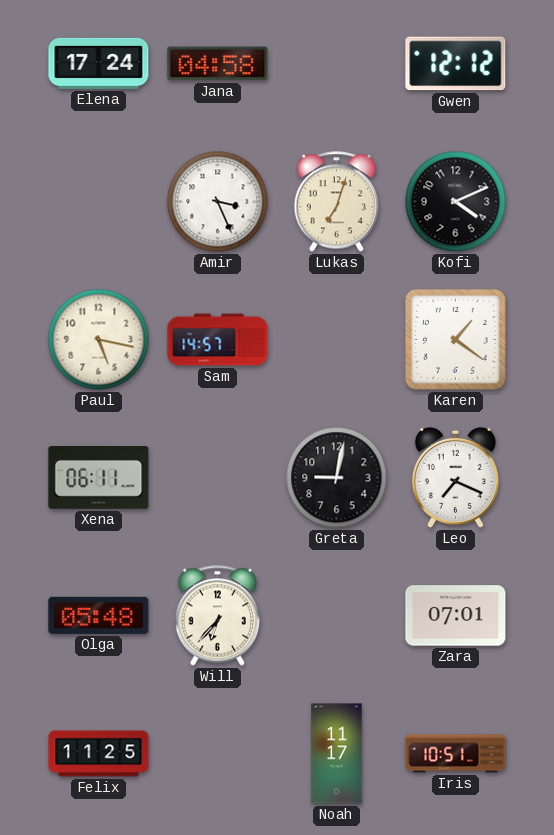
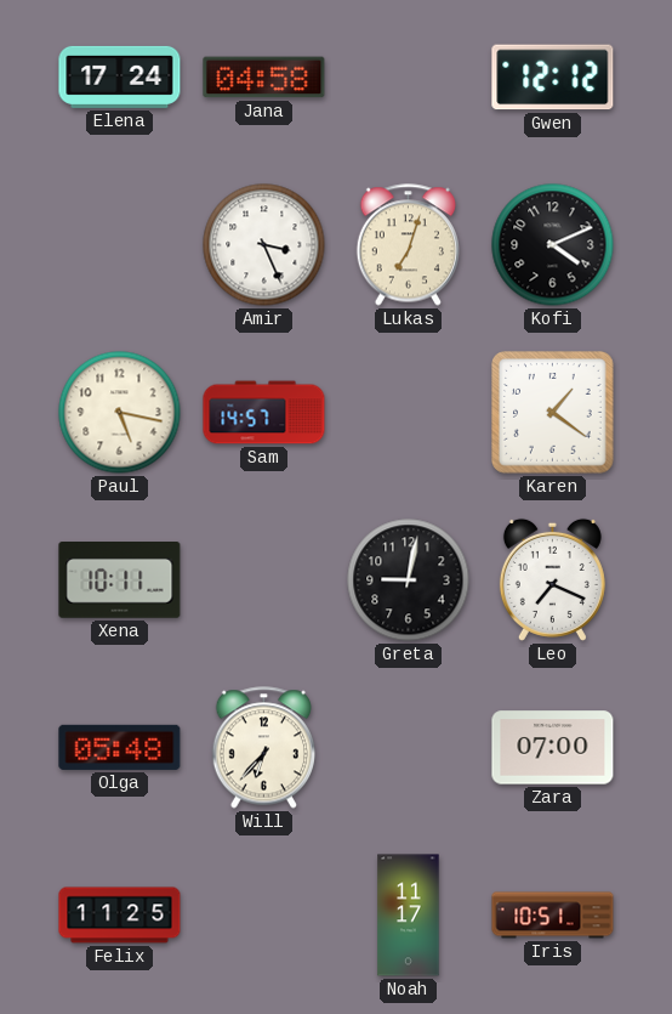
Xena: 06:11 -> 10:11 (120, 580)
Zara: 07:01 -> 07:00 (553, 748)
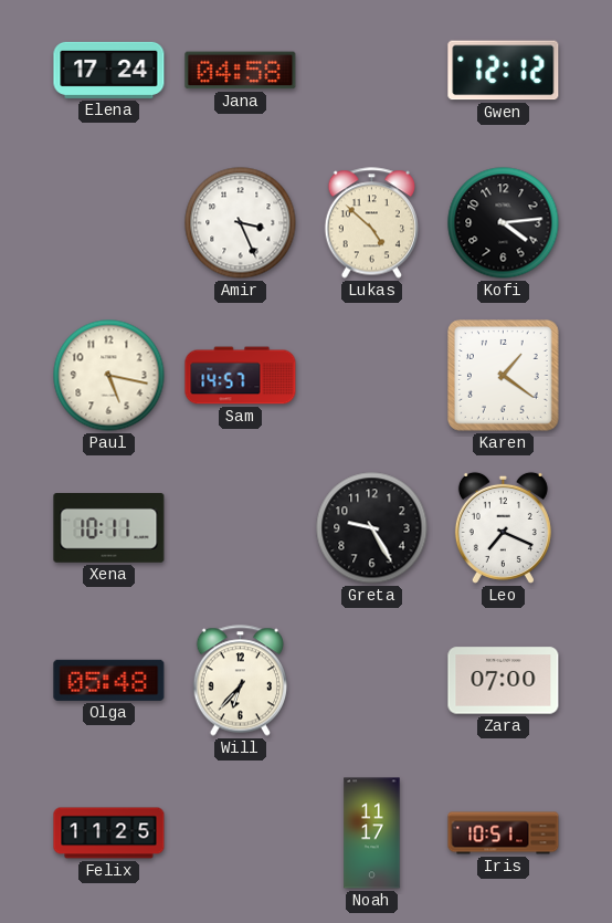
Lukas: 7:03 -> 4:52 (371, 223)
Kofi: 4:11 -> 4:14 (504, 223)
Greta: 9:02 -> 9:25 (372, 528)
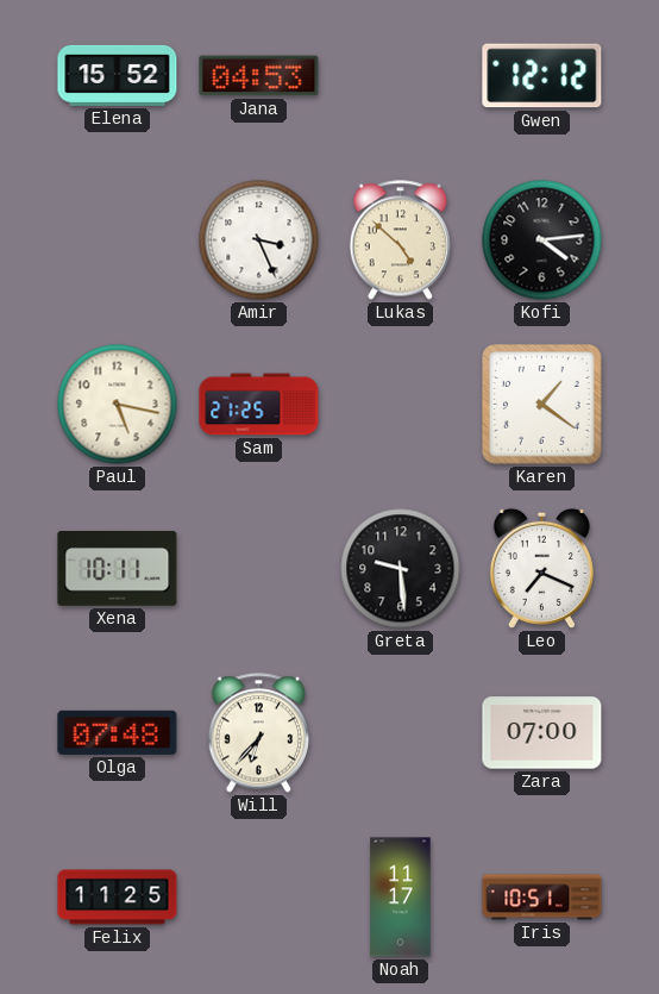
Elena: 17:24 -> 15:52 (118, 75)
Jana: 04:58 -> 04:53 (259, 76)
Sam: 14:57 -> 21:25 (259, 405)
Greta: 9:25 -> 9:29 (401, 569)
Olga: 05:48 -> 07:48 (118, 732)
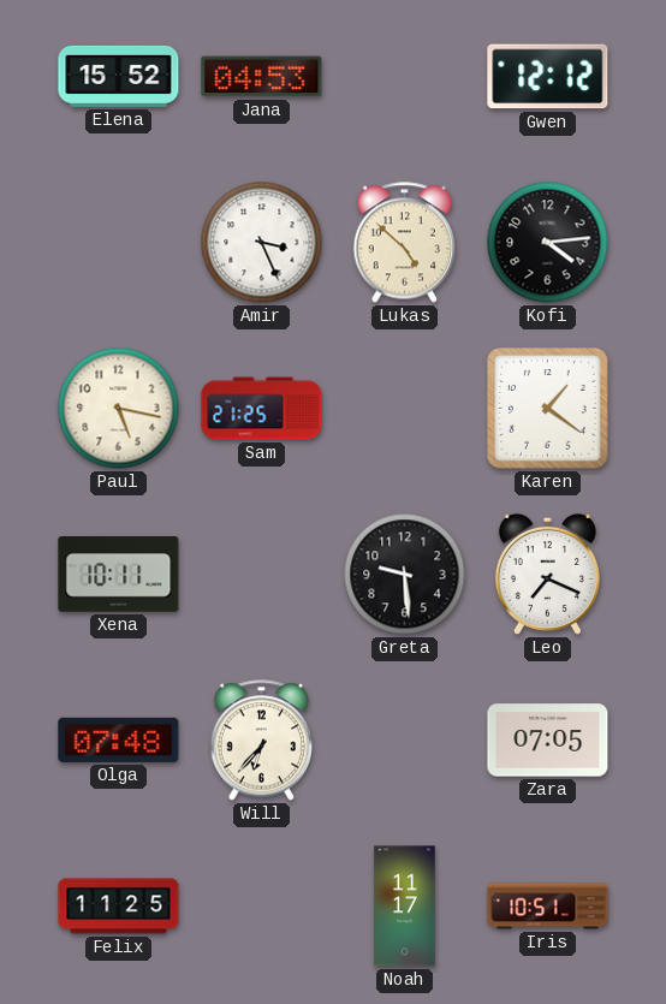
Zara: 07:00 -> 07:05 (548, 741)
